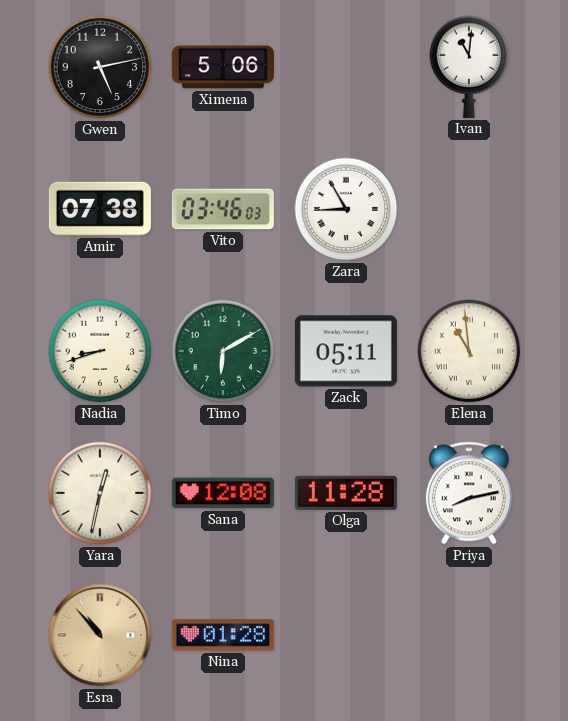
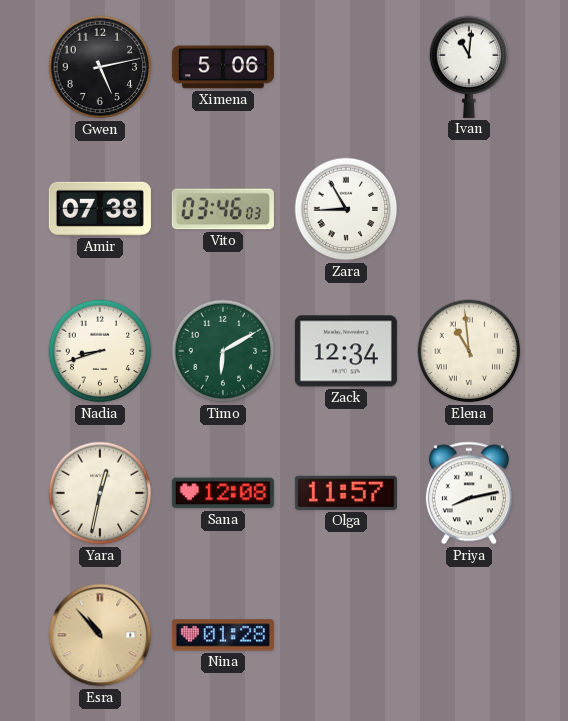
Zack: 05:11 -> 12:34 (346, 351)
Olga: 11:28 -> 11:57 (346, 493)
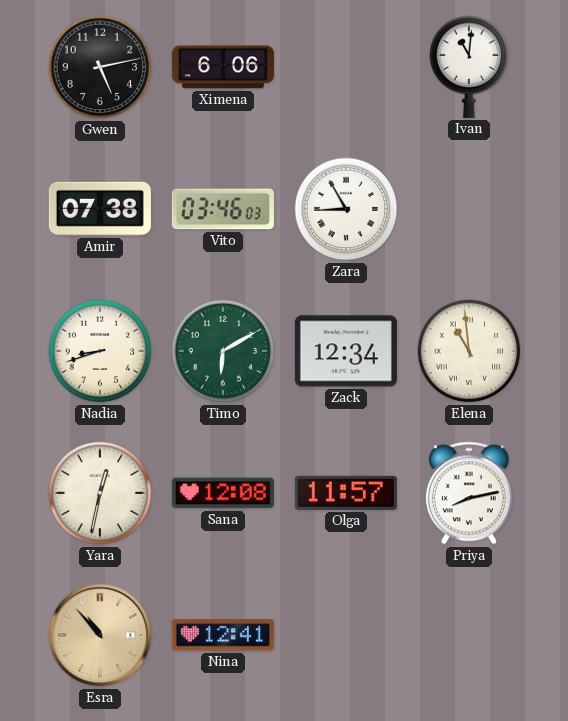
Ximena: 5:06 -> 6:06 (223, 67)
Nina: 01:28 -> 12:41 (223, 635)
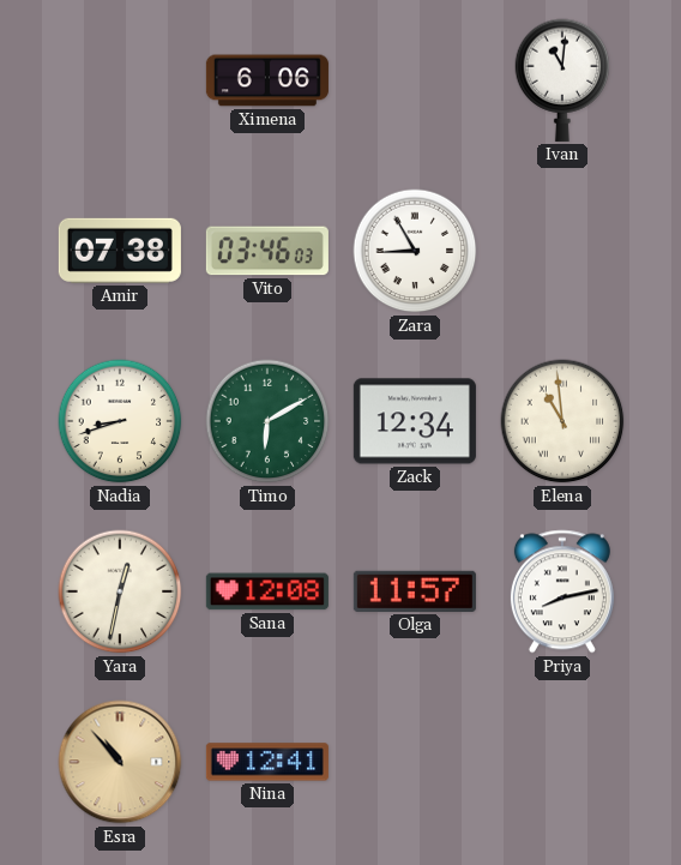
Gwen: 5:13 -> none (100, 67)
